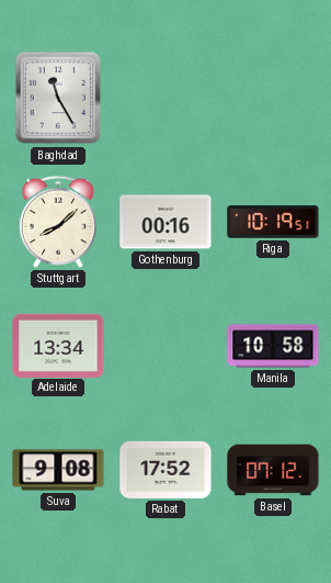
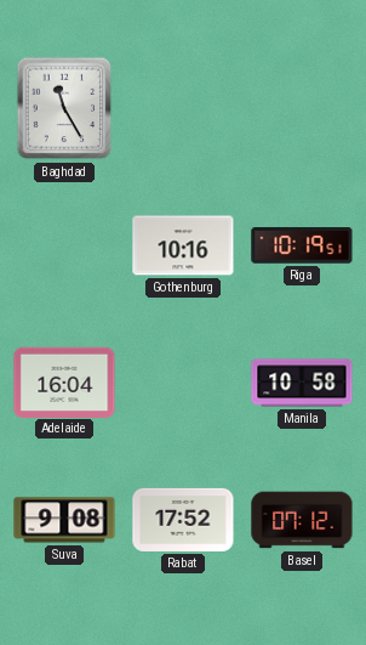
Stuttgart: 8:08 -> none (58, 222)
Gothenburg: 00:16 -> 10:16 (183, 245)
Adelaide: 13:34 -> 16:04 (64, 381)
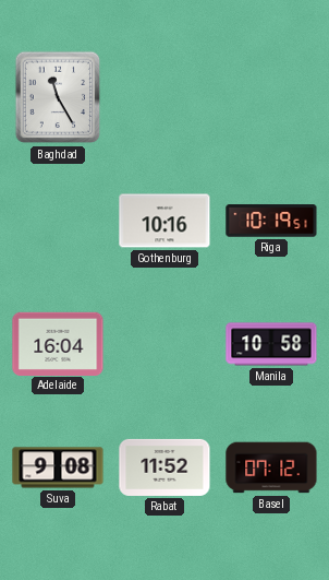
Rabat: 17:52 -> 11:52 (164, 467)
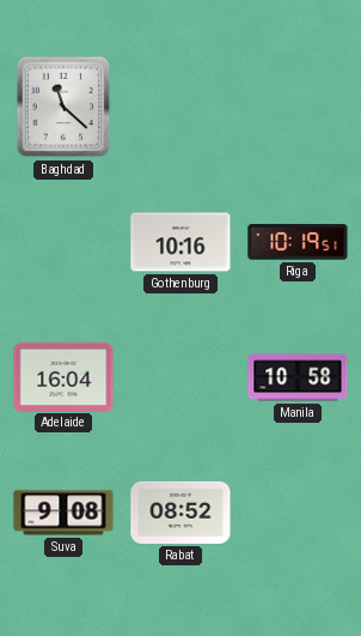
Baghdad: 11:25 -> 11:22 (63, 107)
Rabat: 11:52 -> 08:52 (180, 513)
Basel: 07:12 -> none (271, 467)
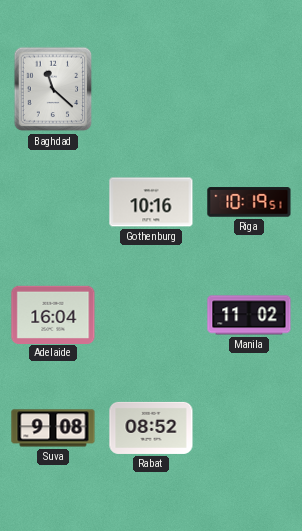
Manila: 10:58 -> 11:02 (249, 315)
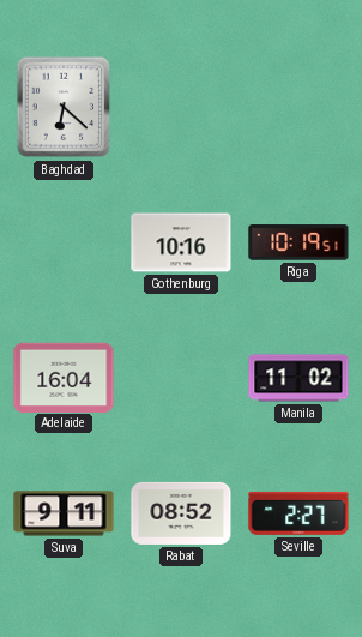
Baghdad: 11:22 -> 6:22 (64, 107)
Suva: 9:08 -> 9:11 (64, 513)
Seville: none -> 2:27 (298, 513)
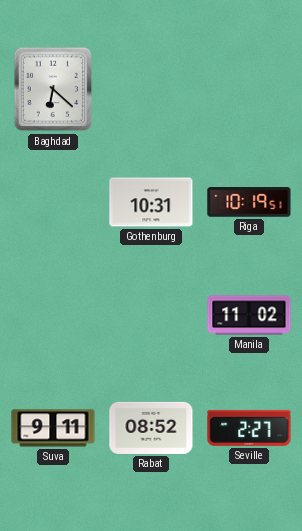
Gothenburg: 10:16 -> 10:31 (151, 202)
Adelaide: 16:04 -> none (64, 377)
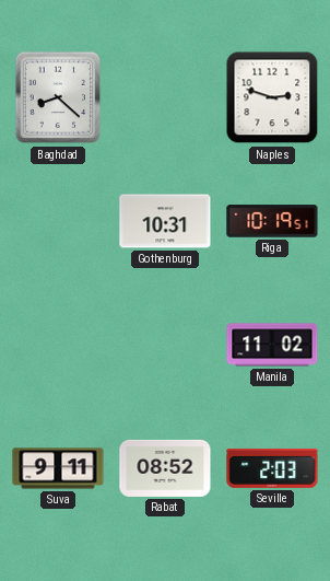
Baghdad: 6:22 -> 8:22 (58, 97)
Naples: none -> 2:48 (272, 97)
Seville: 2:27 -> 2:03 (272, 468)
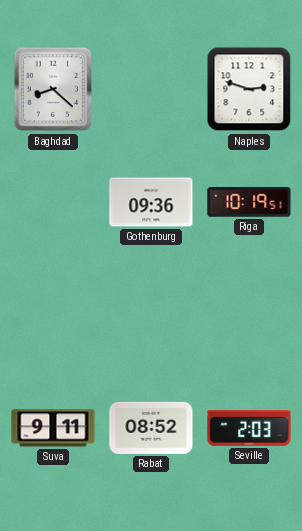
Gothenburg: 10:31 -> 09:36 (151, 202)
Manila: 11:02 -> none (272, 345)
